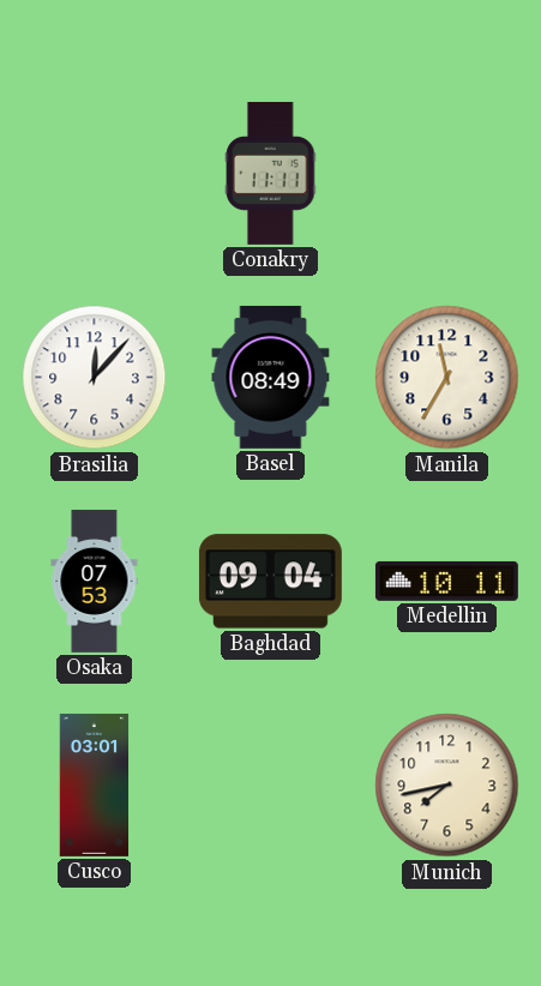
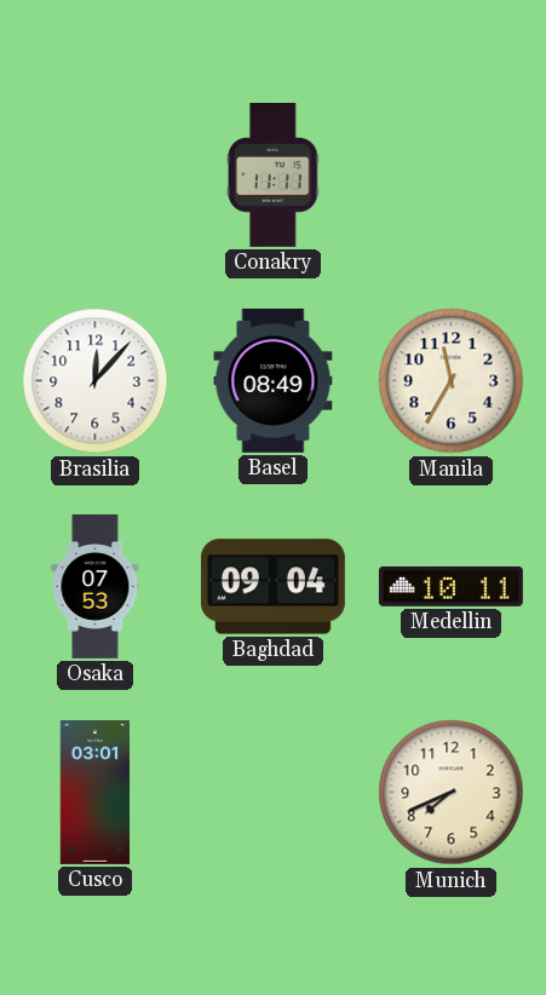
Munich: 7:43 -> 7:41 (452, 793)
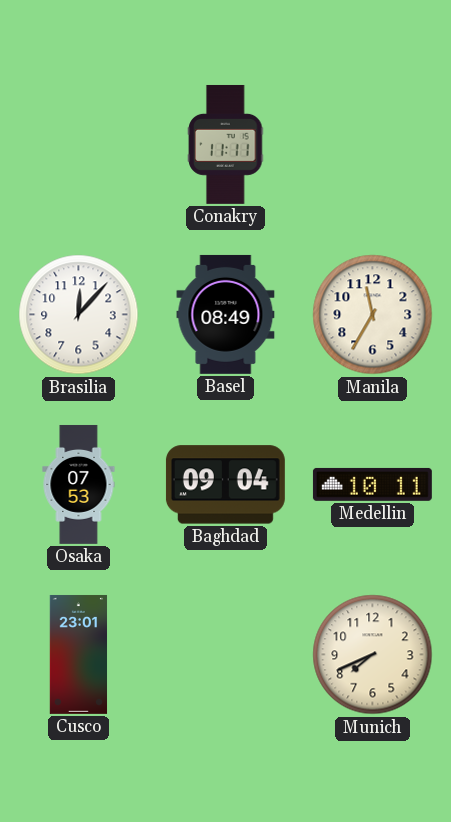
Cusco: 03:01 -> 23:01 (79, 654)
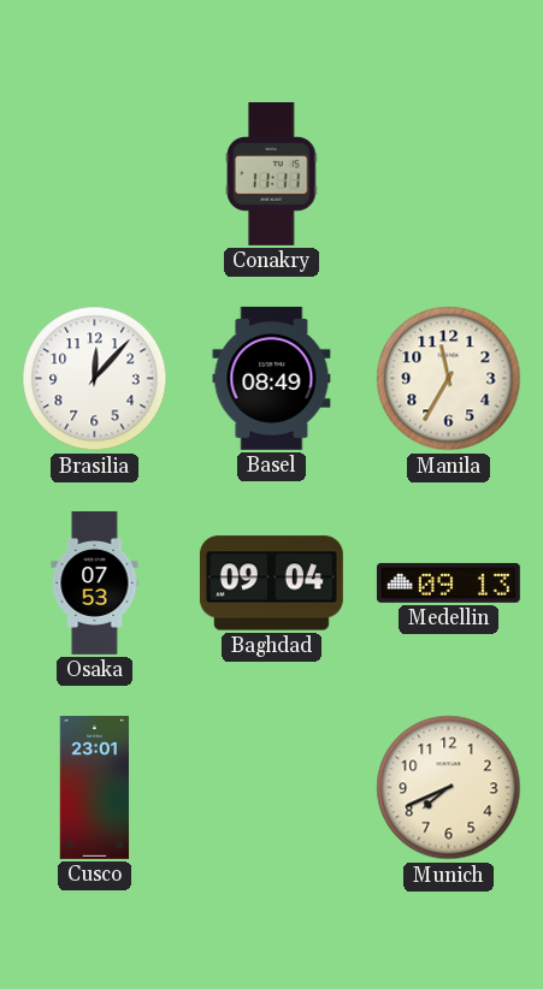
Medellin: 10:11 -> 09:13 (448, 582)
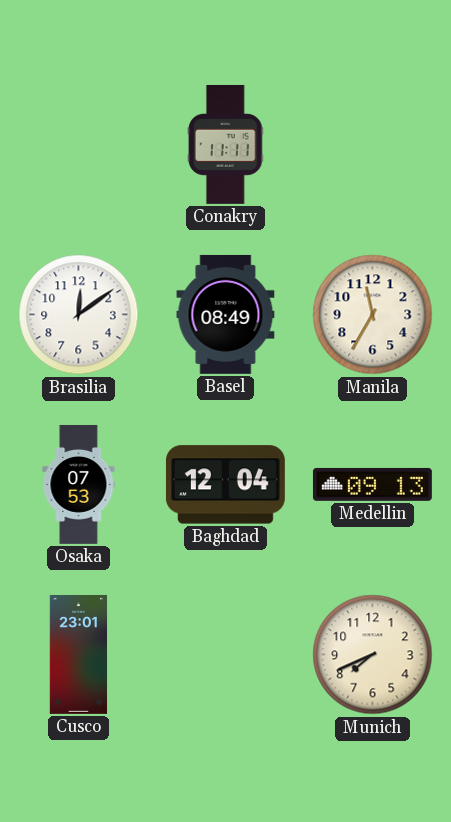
Brasilia: 12:07 -> 12:09 (79, 315)
Baghdad: 09:04 -> 12:04 (225, 485)
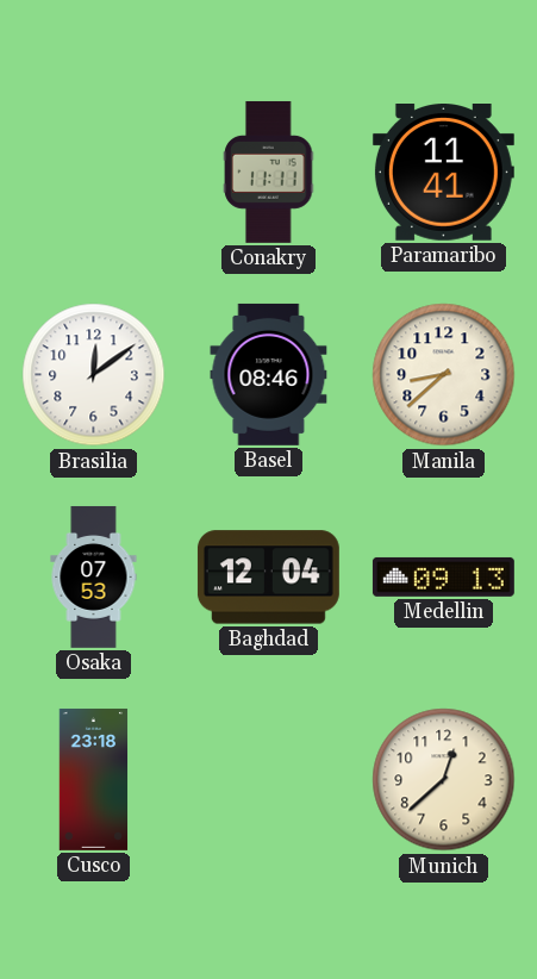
Paramaribo: none -> 11:41 (443, 173)
Basel: 08:49 -> 08:46 (269, 374)
Manila: 11:35 -> 8:38 (444, 375)
Cusco: 23:01 -> 23:18 (94, 779)
Munich: 7:41 -> 12:38 (444, 780)
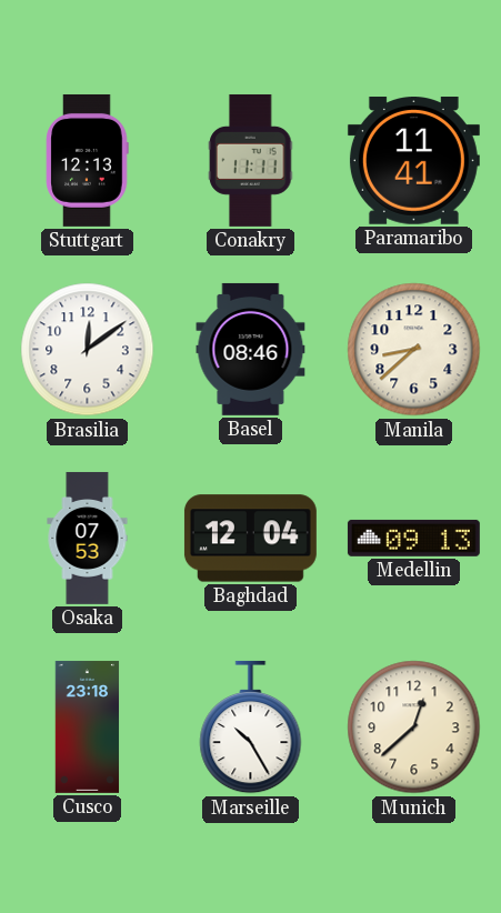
Stuttgart: none -> 12:13 (88, 160)
Marseille: none -> 10:25 (251, 728)
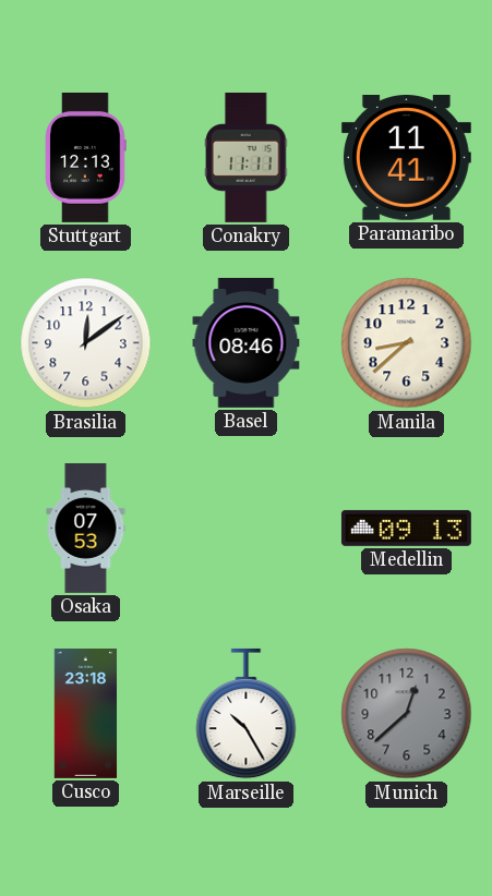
Baghdad: 12:04 -> none (250, 539)
Munich dial: cream -> grey (407, 714)
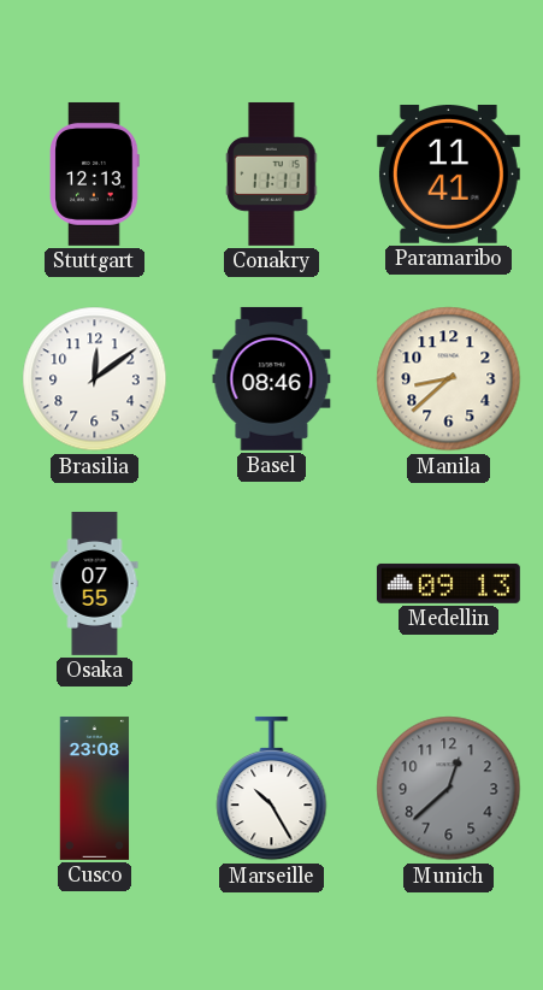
Osaka: 07:53 -> 07:55 (95, 584)
Cusco: 23:18 -> 23:08 (95, 788)
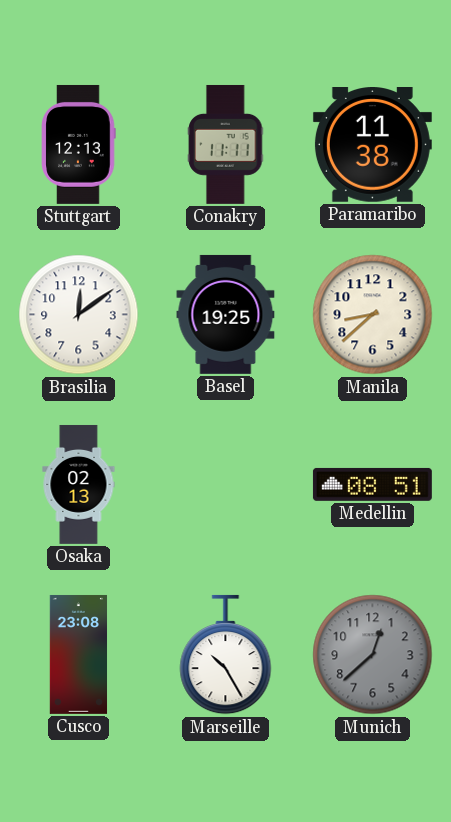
Paramaribo: 11:41 -> 11:38 (372, 145)
Basel: 08:46 -> 19:25 (226, 314)
Osaka: 07:55 -> 02:13 (79, 485)
Medellin: 09:13 -> 08:51 (372, 484)
